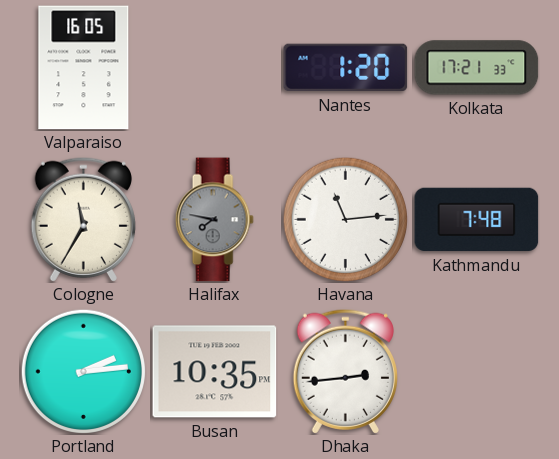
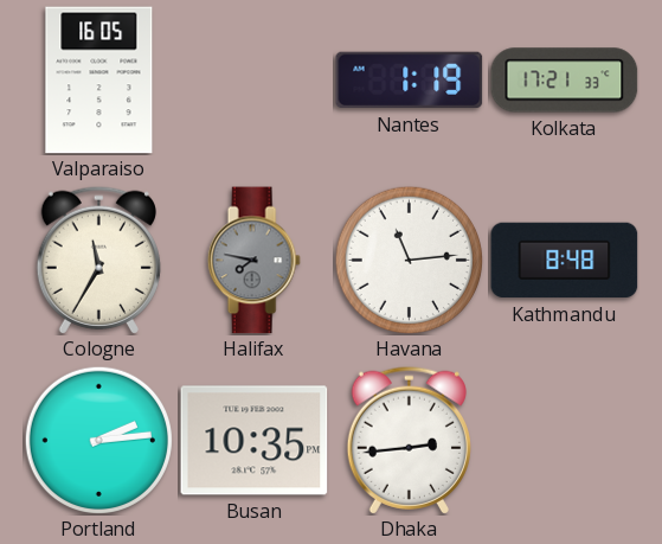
Nantes: 1:20 -> 1:19 (410, 81)
Kathmandu: 7:48 -> 8:48 (565, 261)
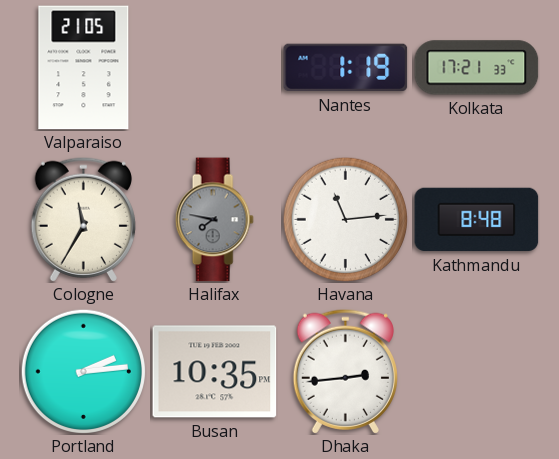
Valparaiso: 16:05 -> 21:05 (84, 68)
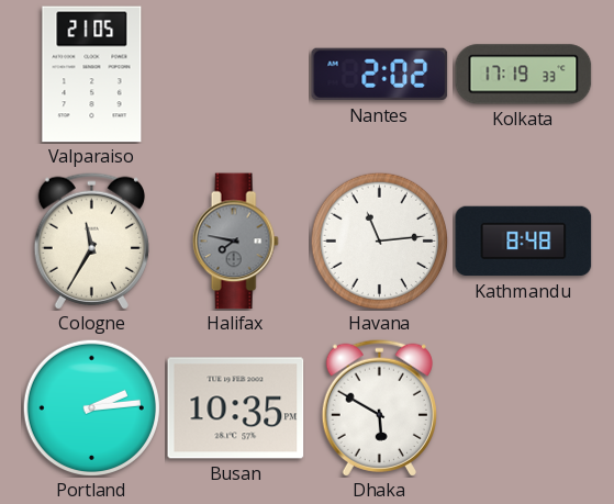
Nantes: 1:19 -> 2:02 (380, 75)
Kolkata: 17:21 -> 17:19 (524, 75)
Dhaka: 2:44 -> 5:50 (379, 407)
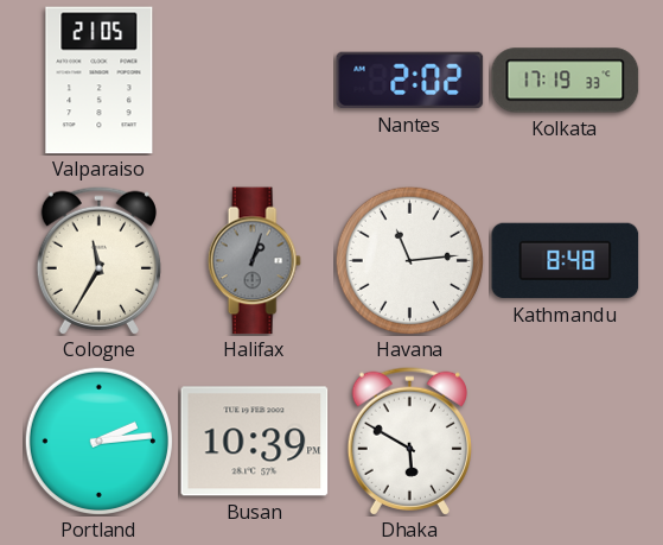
Halifax: 7:47 -> 1:03 (254, 261)
Busan: 10:35 -> 10:39 (255, 442)
